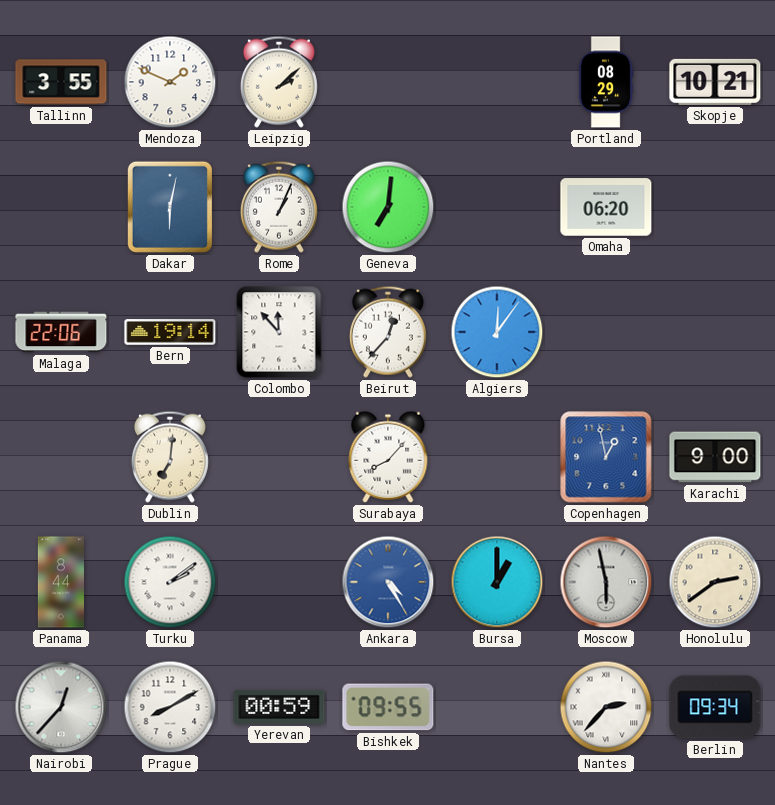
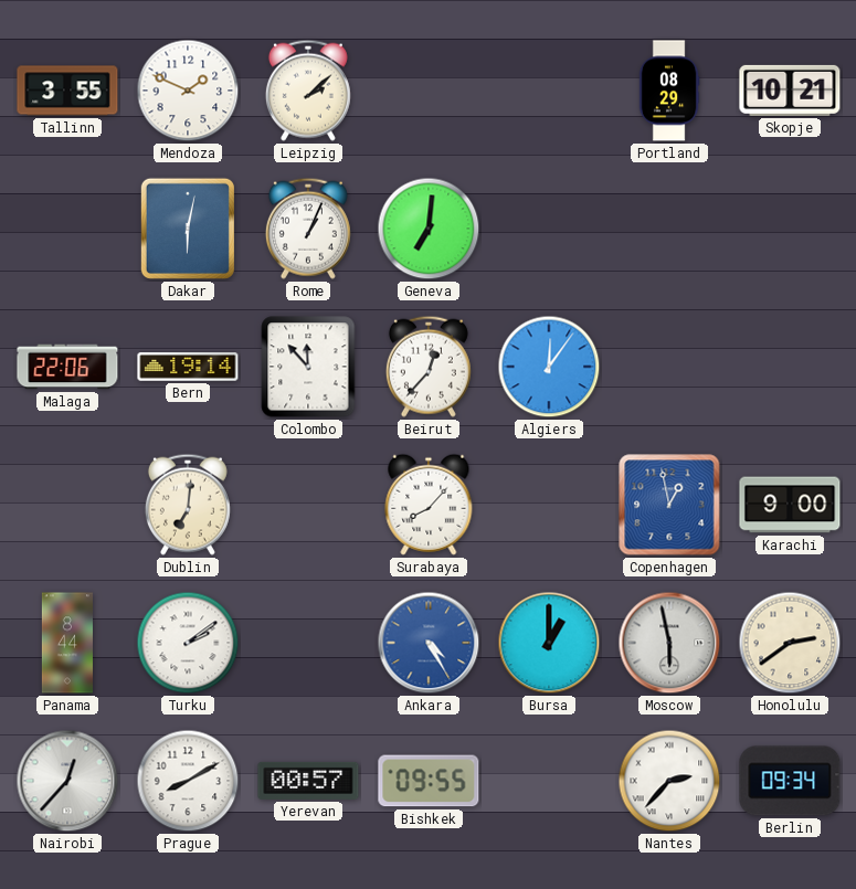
Omaha: 06:20 -> none (606, 207)
Yerevan: 00:59 -> 00:57 (308, 781)
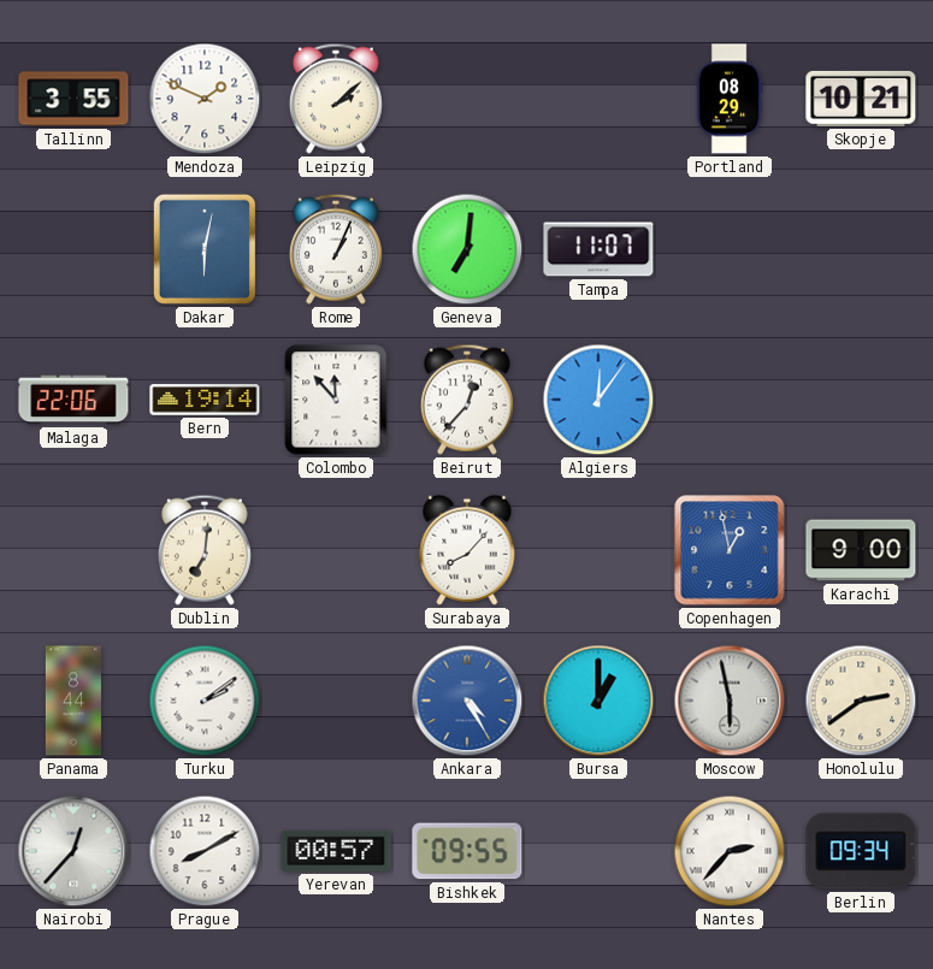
Tampa: none -> 11:07 (598, 249)
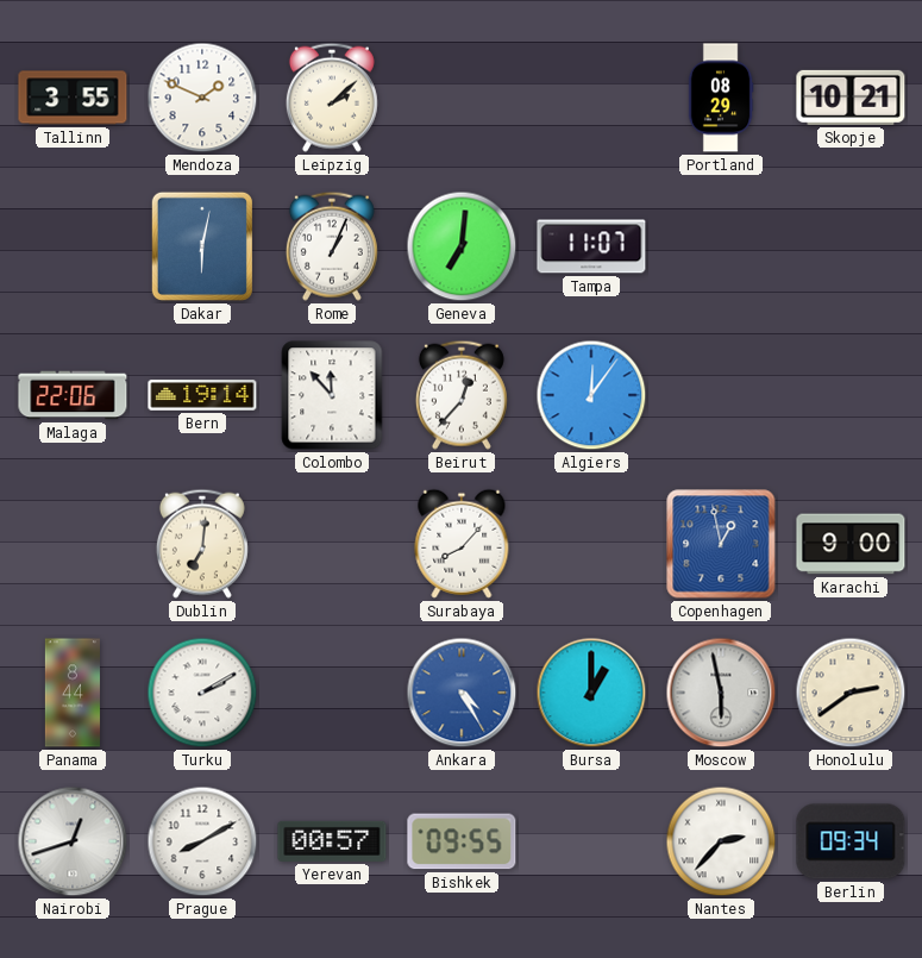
Turku: 2:09 -> 2:10 (202, 693)
Nairobi: 12:37 -> 12:42 (73, 841)
